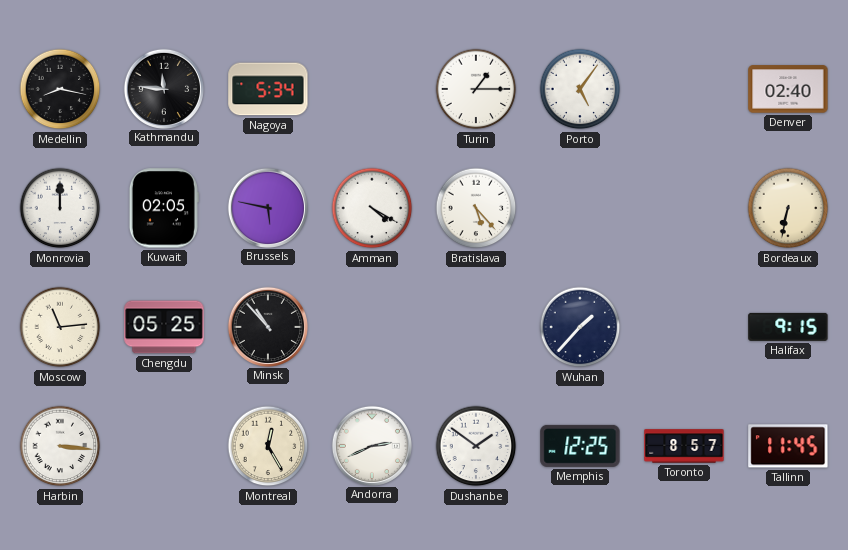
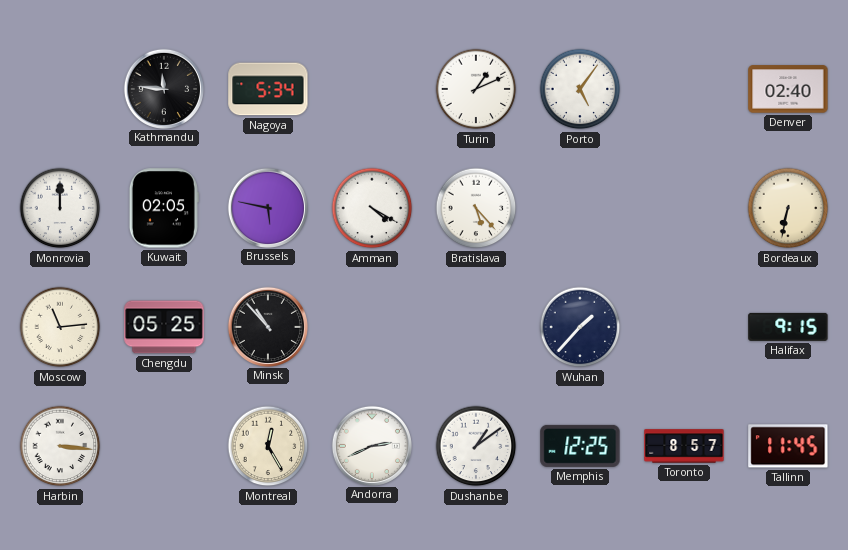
Medellin: 8:17 -> none (60, 89)
Turin: 1:15 -> 1:11 (476, 89)
Dushanbe: 1:51 -> 1:09 (476, 446)
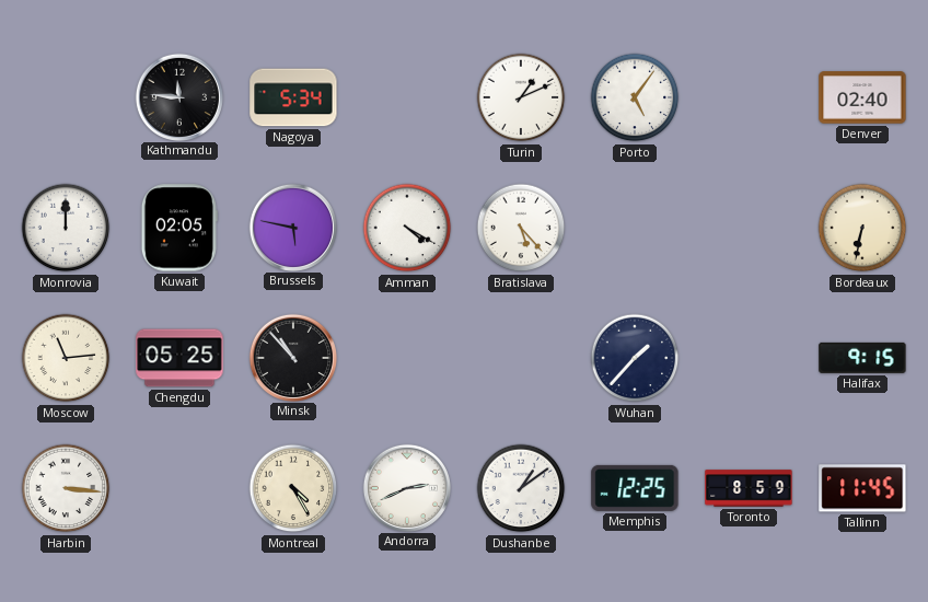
Montreal: 12:25 -> 4:25 (293, 488)
Toronto: 8:57 -> 8:59 (749, 488)
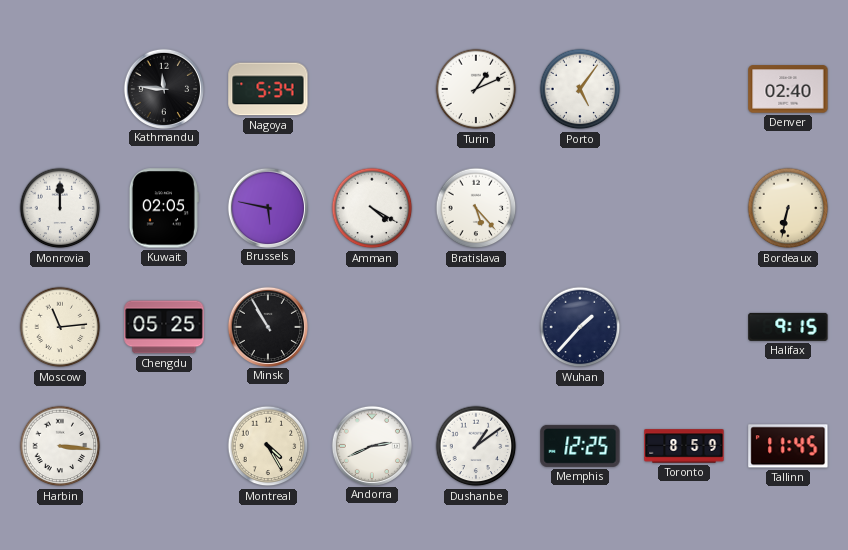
Minsk: 10:53 -> 10:55 (268, 326)
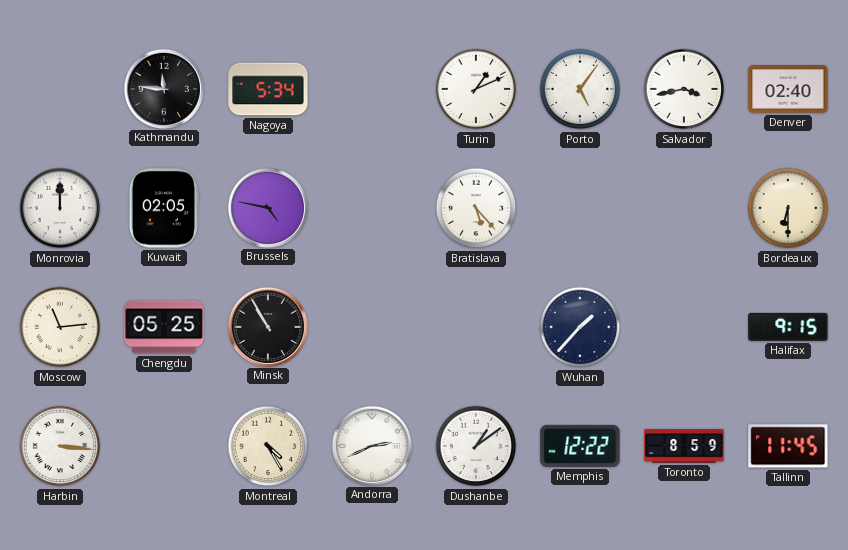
Salvador: none -> 3:43 (684, 89)
Brussels: 5:47 -> 4:47 (268, 207)
Amman: 4:20 -> none (372, 208)
Bordeaux: 6:32 -> 6:30 (788, 208)
Memphis: 12:25 -> 12:22 (580, 446)
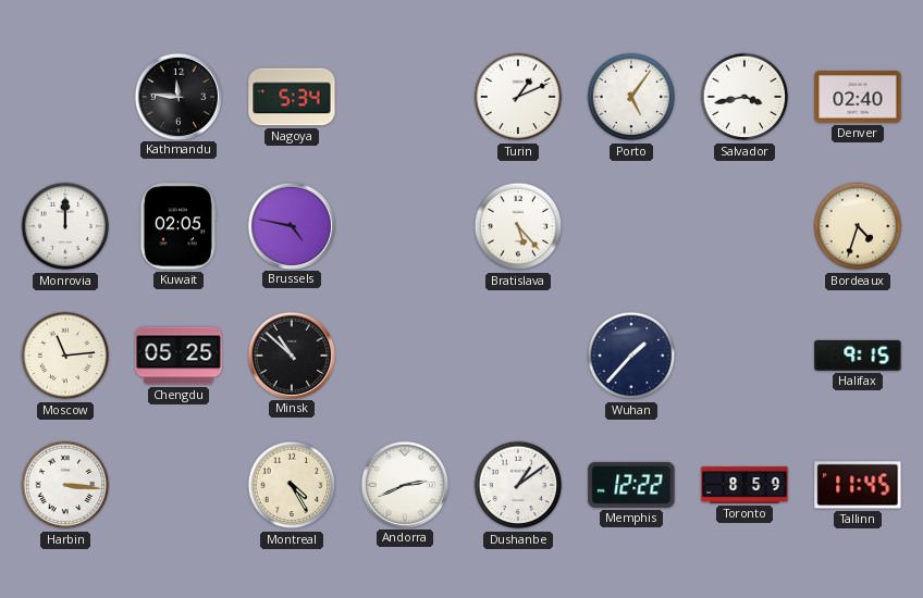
Bordeaux: 6:30 -> 4:33 (858, 226)
Minsk: 10:55 -> 10:52 (292, 354)
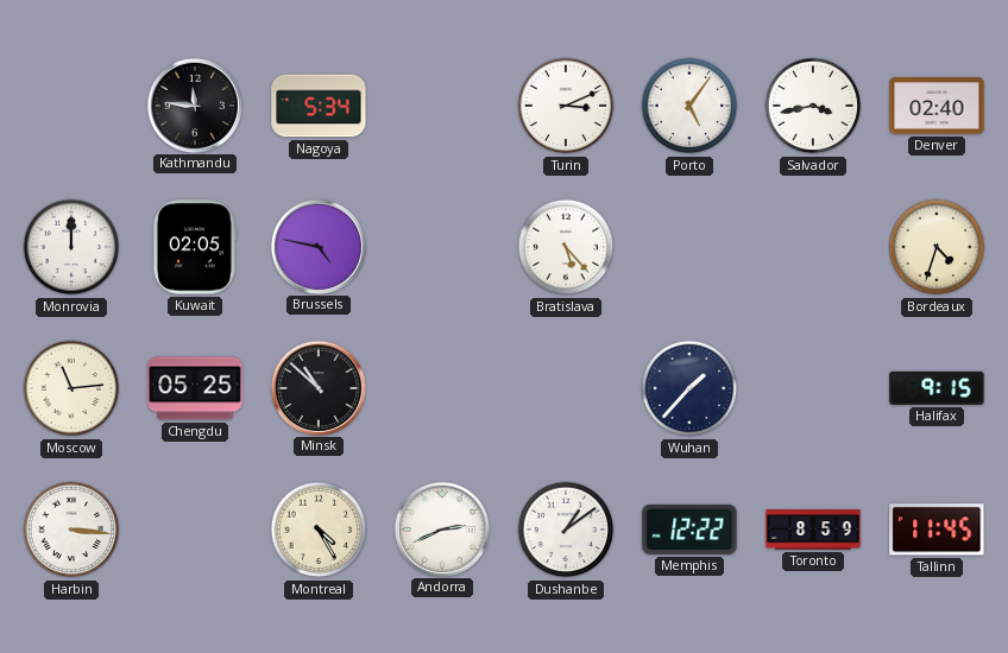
Turin: 1:11 -> 3:11 (566, 106)
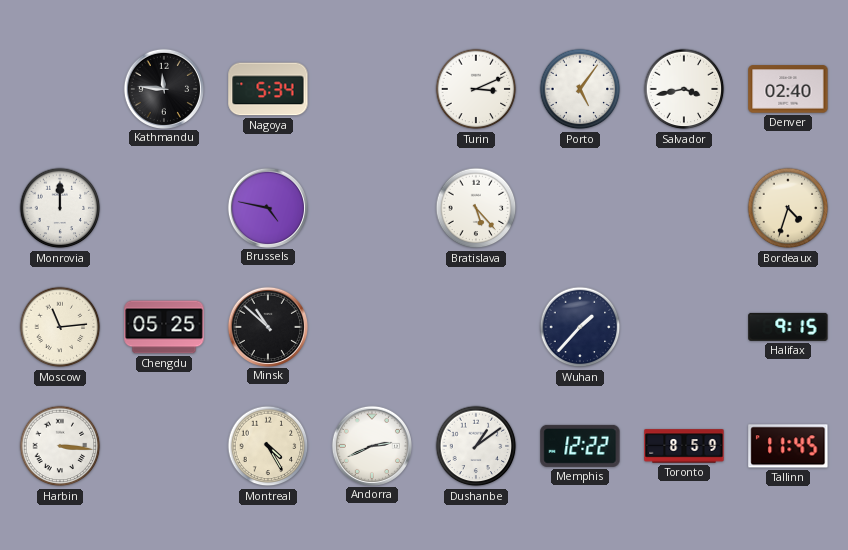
Kuwait: 02:05 -> none (195, 247)
